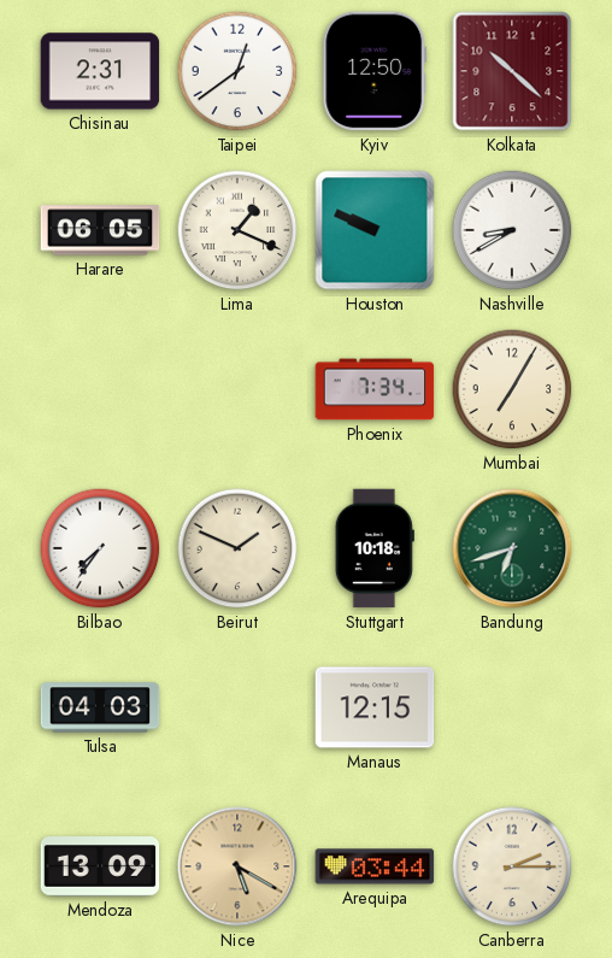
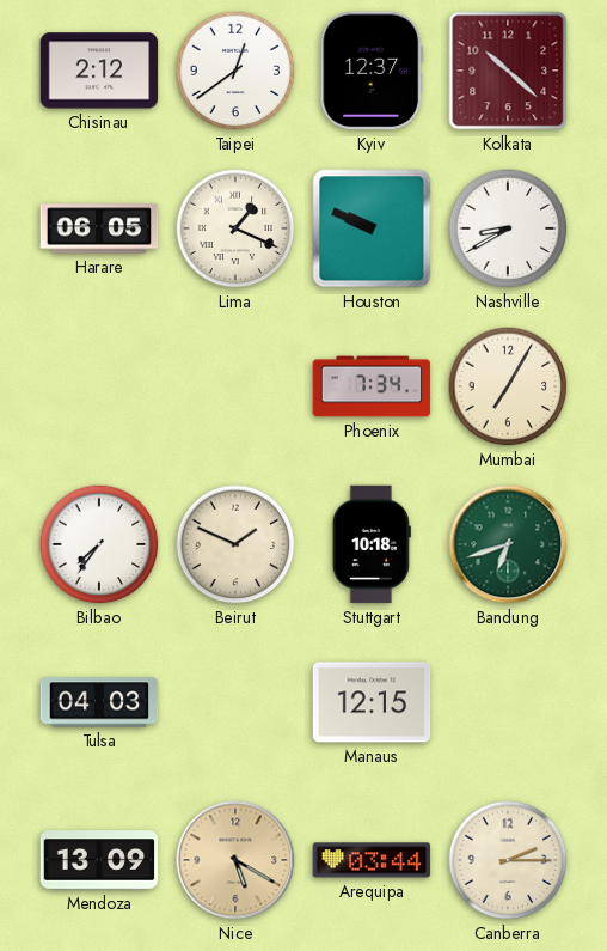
Chisinau: 2:31 -> 2:12 (99, 71)
Kyiv: 12:50 -> 12:37 (372, 71)
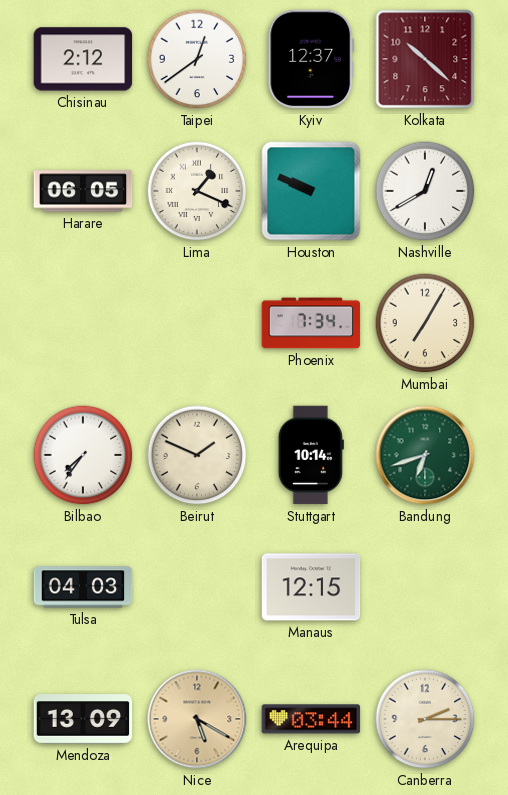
Nashville: 8:40 -> 12:40 (425, 191)
Stuttgart: 10:18 -> 10:14 (311, 455)
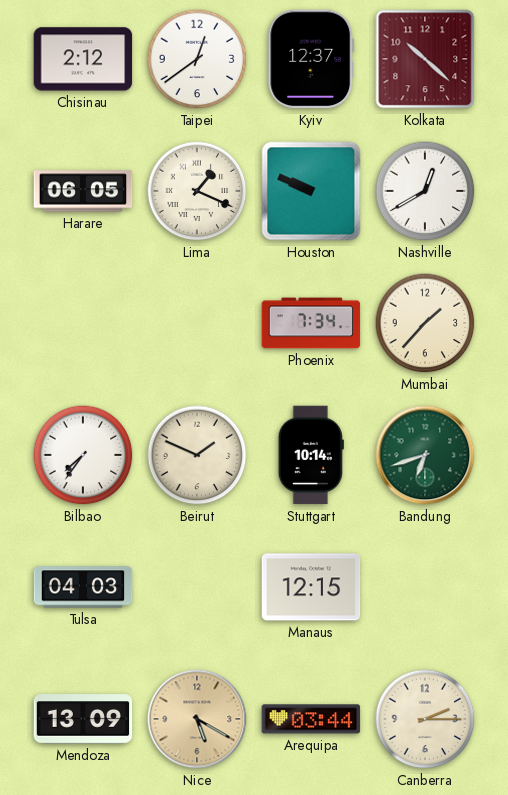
Mumbai: 7:05 -> 1:37 (425, 323)
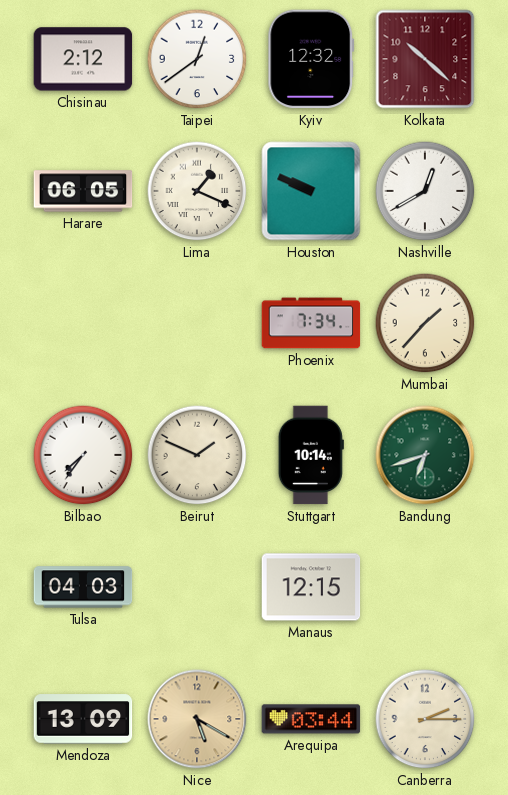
Kyiv: 12:37 -> 12:32 (311, 59)
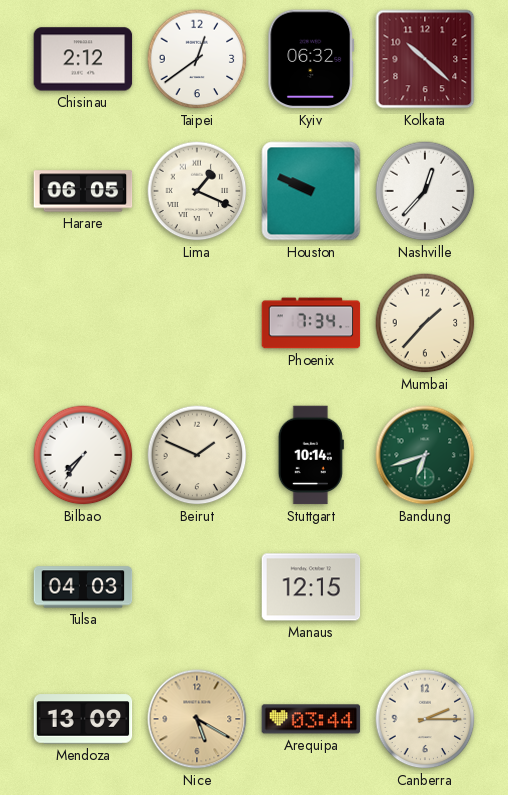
Kyiv: 12:32 -> 06:32 (311, 59)
Nashville: 12:40 -> 12:37 (425, 191)
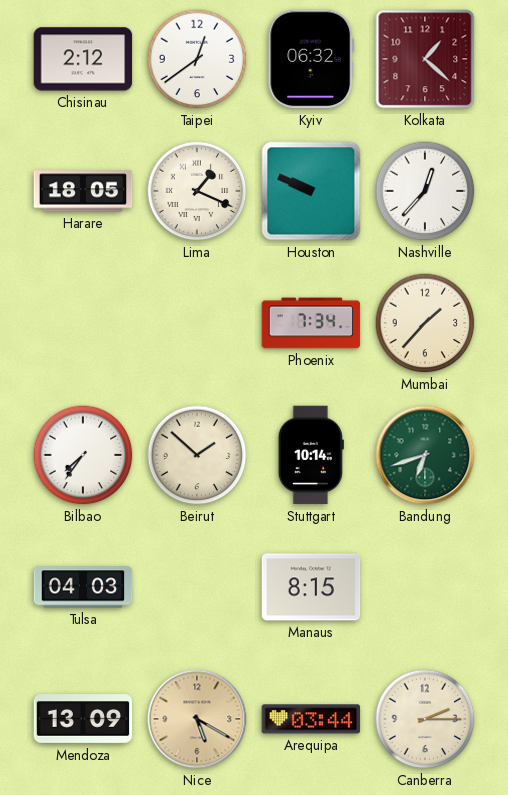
Kolkata: 10:22 -> 1:22 (425, 59)
Harare: 06:05 -> 18:05 (83, 191)
Beirut: 1:49 -> 1:52 (197, 455)
Manaus: 12:15 -> 8:15 (311, 587)
